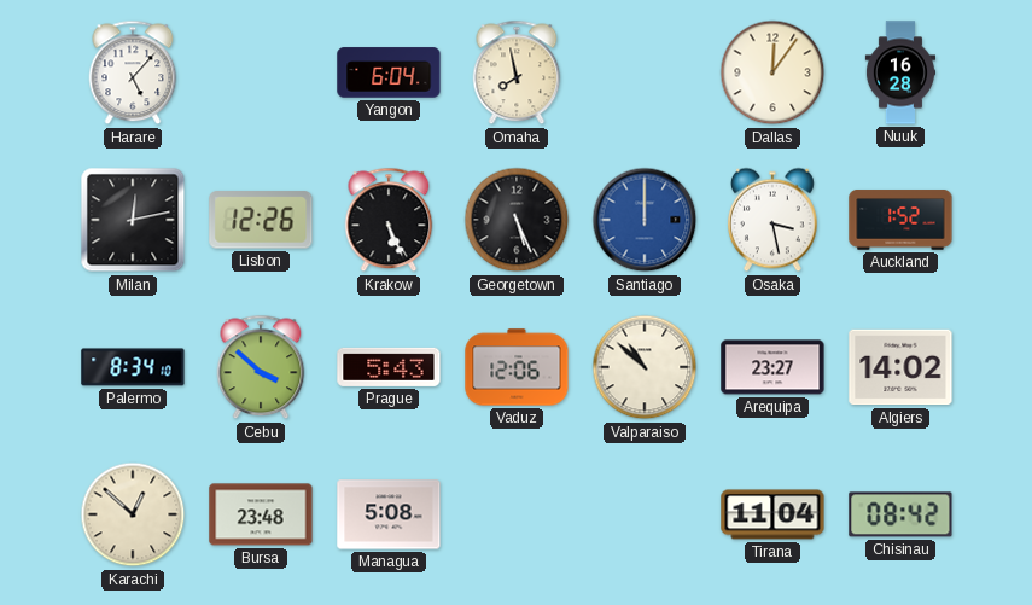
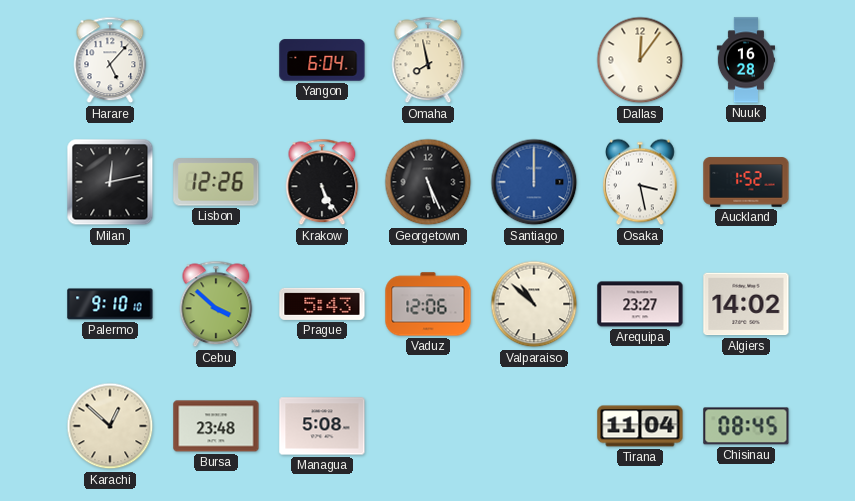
Palermo: 8:34 -> 9:10 (110, 304)
Chisinau: 08:42 -> 08:45 (746, 426)
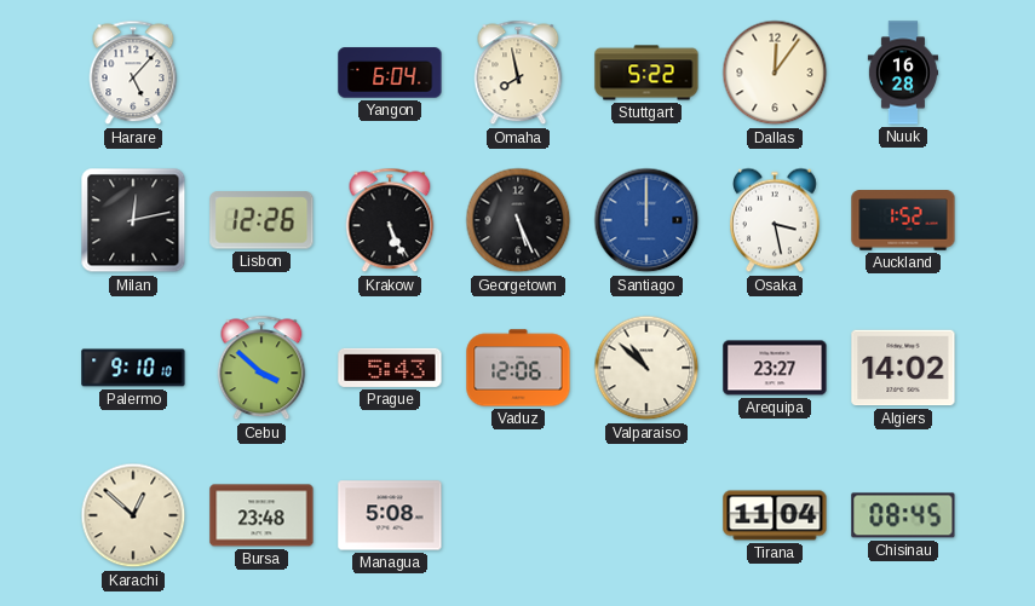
Stuttgart: none -> 5:22 (646, 73)
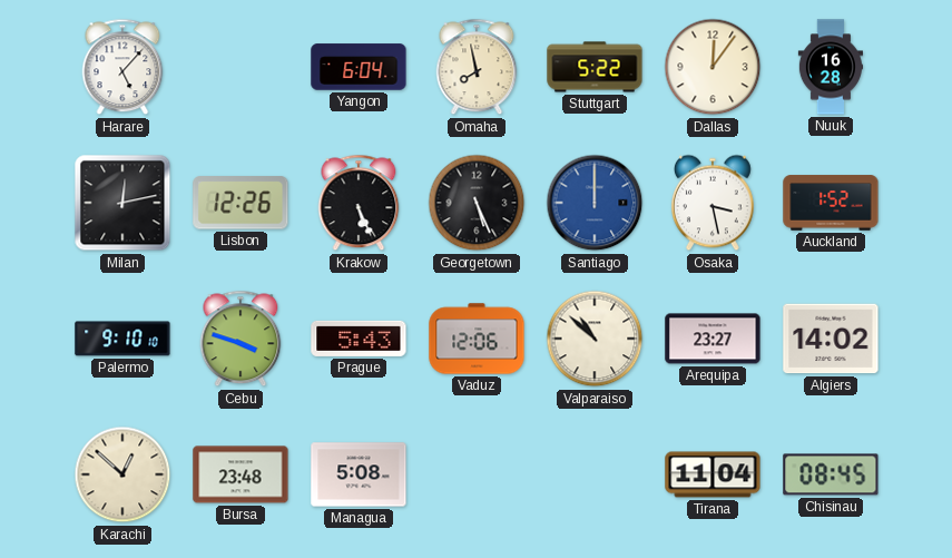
Cebu: 3:52 -> 3:48 (241, 339)
